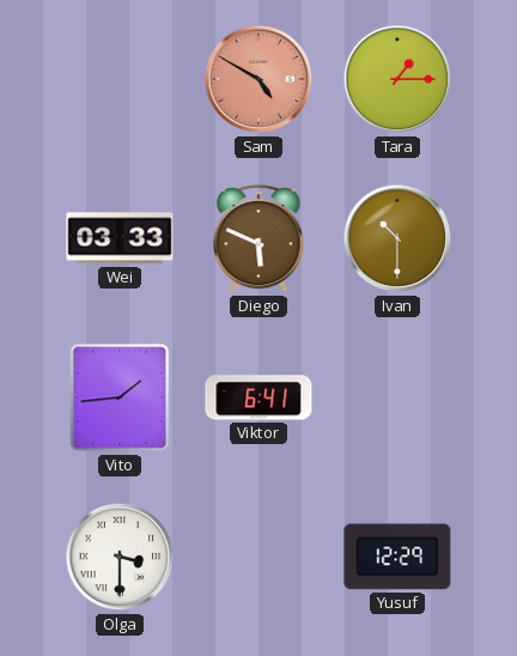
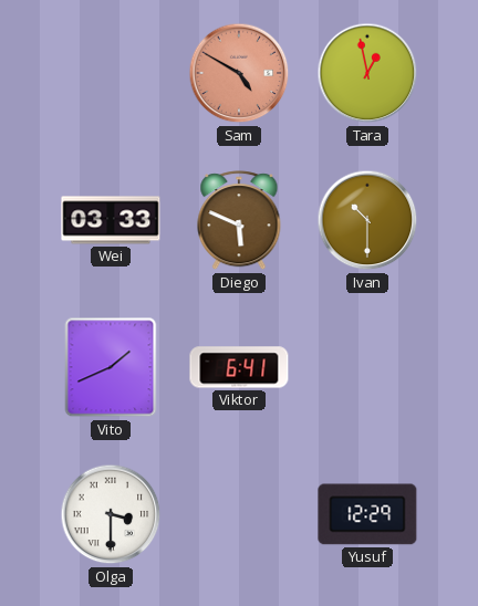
Tara: 1:15 -> 12:58 (367, 73)
Vito: 1:44 -> 1:41 (111, 367)
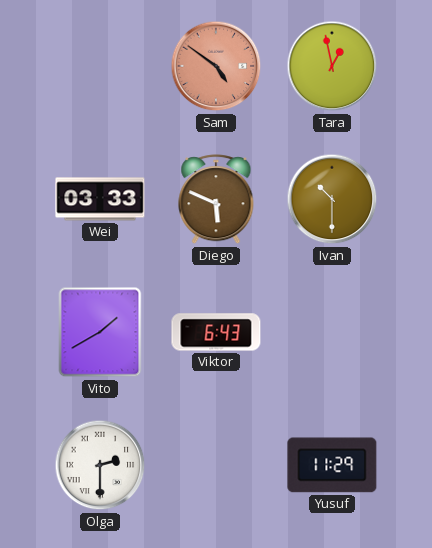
Sam: 4:50 -> 4:51 (216, 66)
Vito: 1:41 -> 1:40 (100, 332)
Viktor: 6:41 -> 6:43 (216, 332)
Olga: 3:30 -> 2:30 (100, 465)
Yusuf: 12:29 -> 11:29 (332, 465)
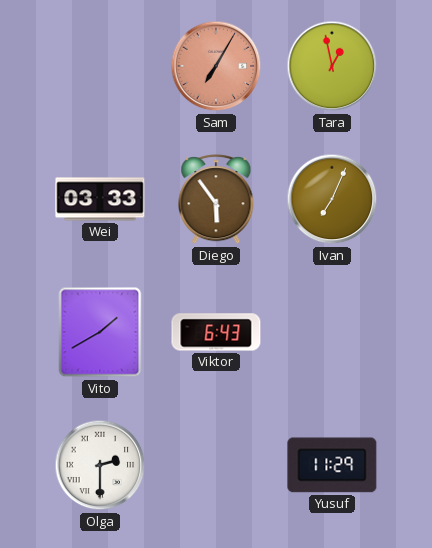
Sam: 4:51 -> 7:05 (216, 66)
Diego: 5:49 -> 5:54 (216, 200)
Ivan: 10:30 -> 7:04 (332, 199)
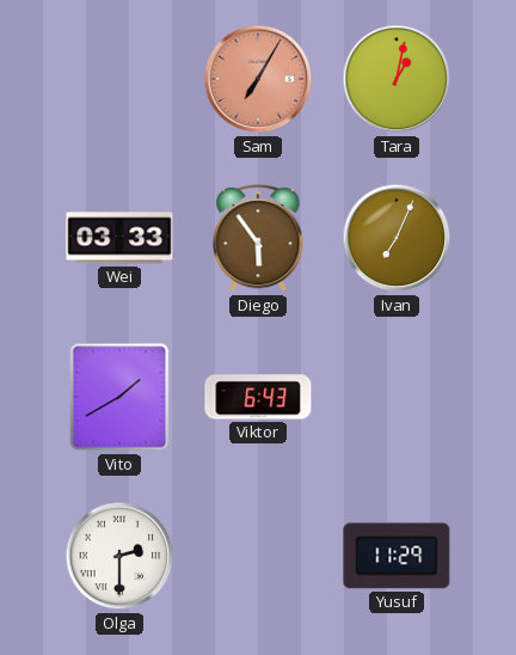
Tara: 12:58 -> 1:02 (397, 79)
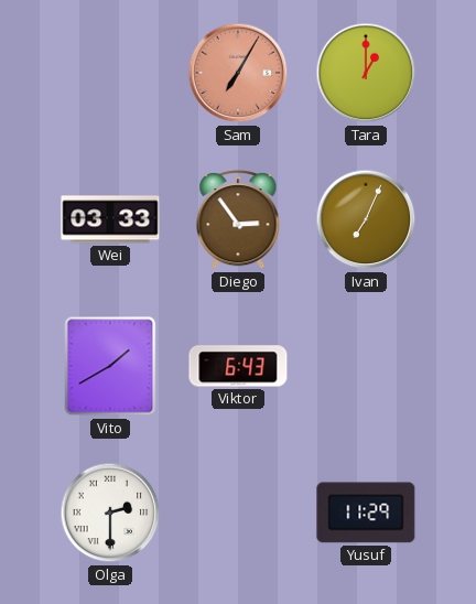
Tara: 1:02 -> 1:00 (366, 73)
Diego: 5:54 -> 2:54 (238, 220)
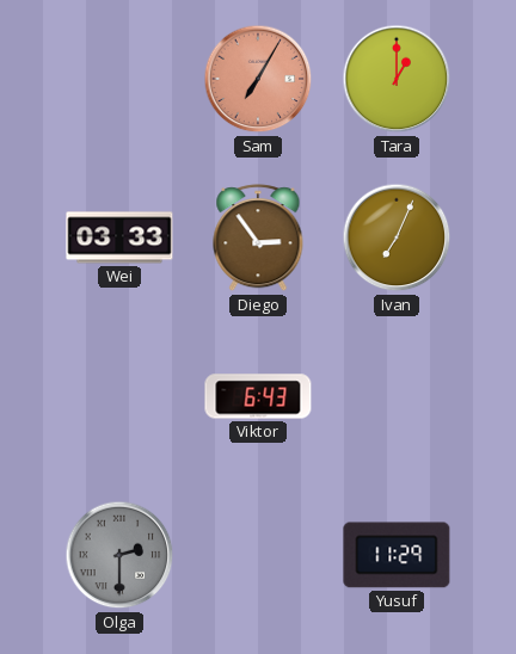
Vito: 1:40 -> none (110, 366)
Olga dial: white -> grey (119, 555)
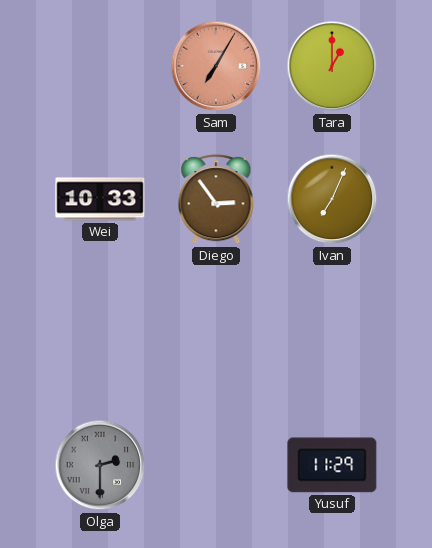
Wei: 03:33 -> 10:33 (100, 199)
Viktor: 6:43 -> none (258, 396)
